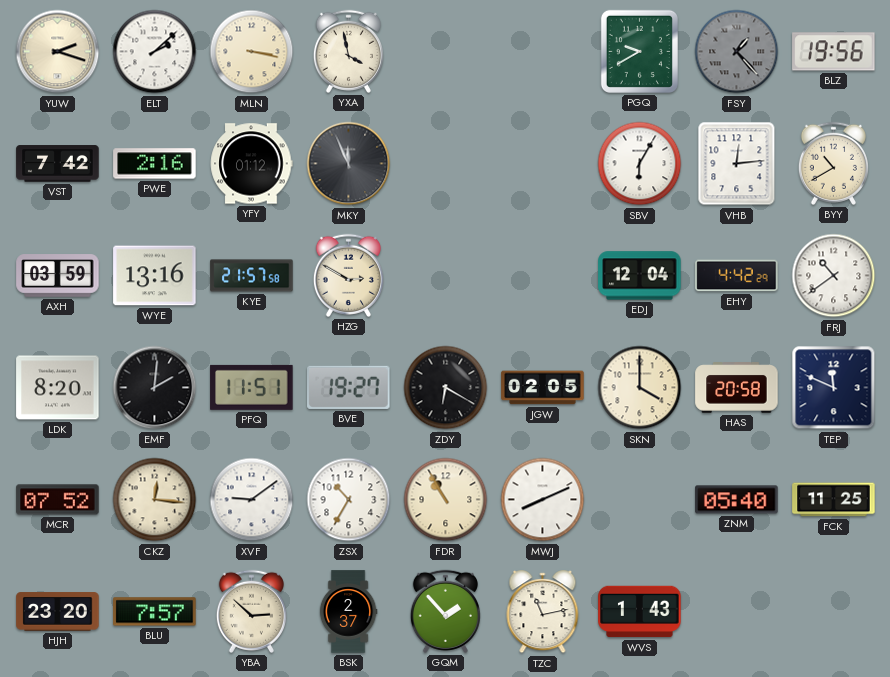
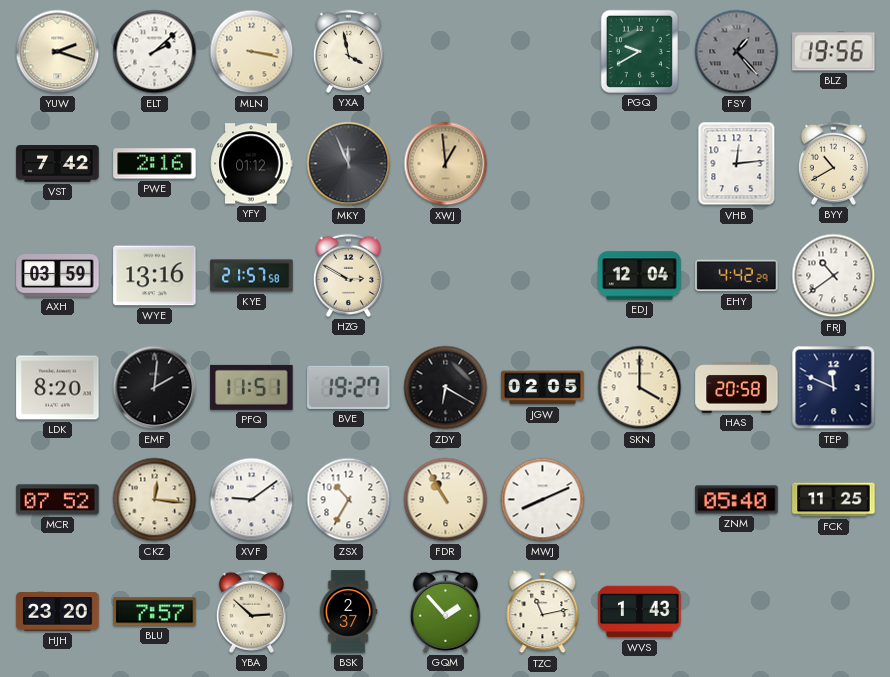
XWJ: none -> 12:59 (446, 164)
SBV: 6:05 -> none (640, 164)
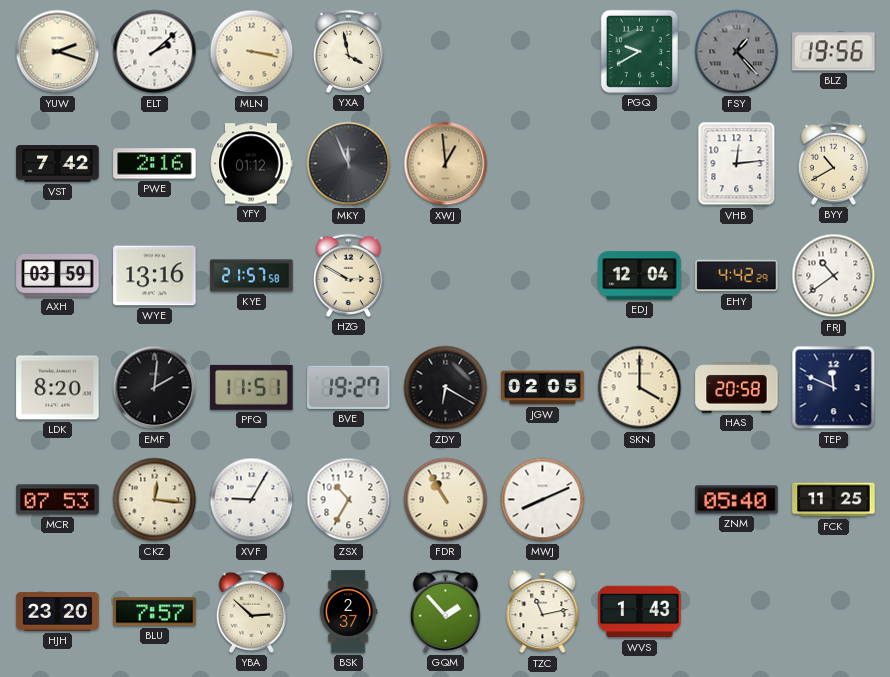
MCR: 07:52 -> 07:53 (58, 500)
XVF: 9:09 -> 9:05 (252, 500)
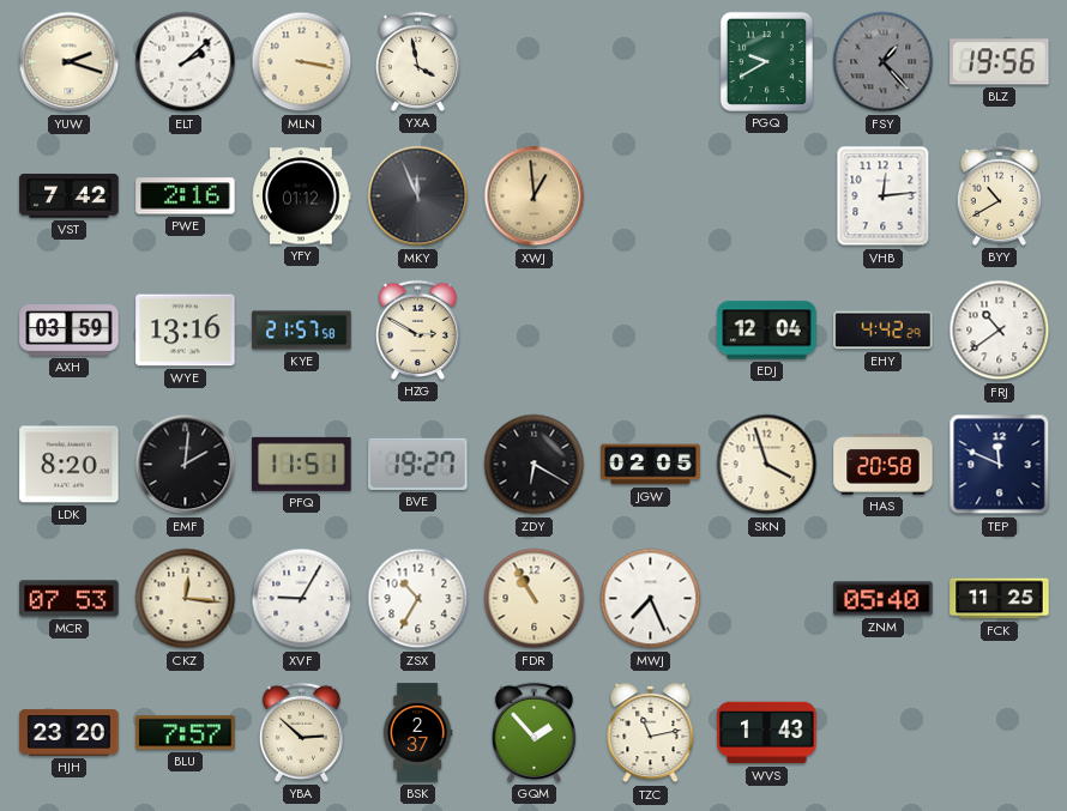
SKN: 4:00 -> 3:57 (767, 465)
MWJ: 8:11 -> 7:26 (651, 599)
